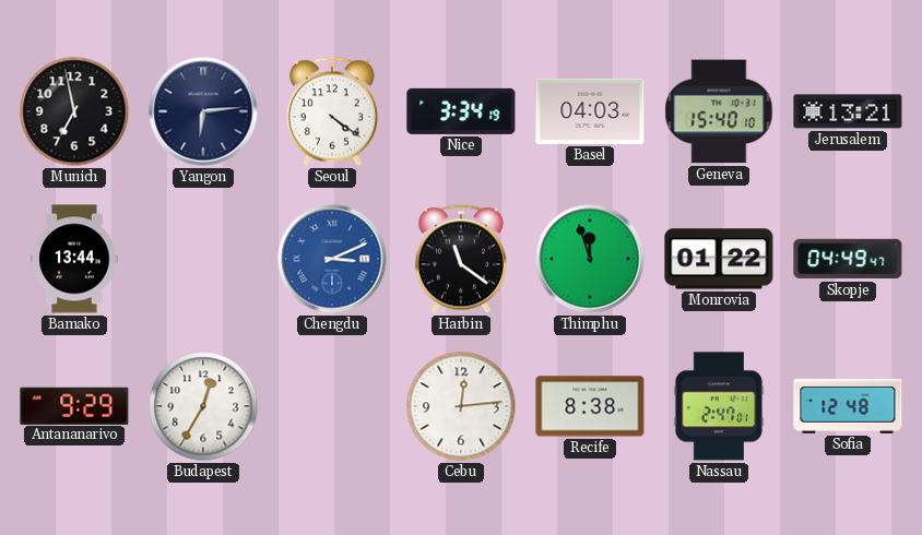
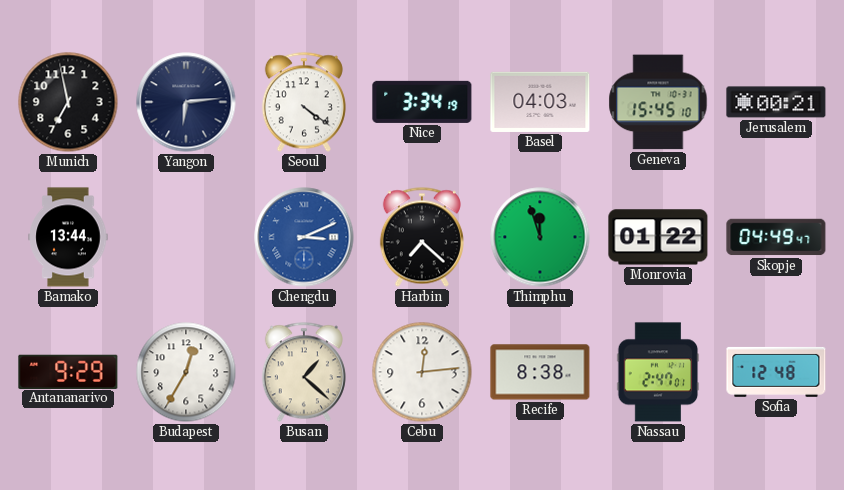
Geneva: 15:40 -> 15:45 (658, 102)
Jerusalem: 13:21 -> 00:21 (776, 102)
Harbin: 11:21 -> 7:22 (422, 237)
Busan: none -> 1:22 (304, 372)
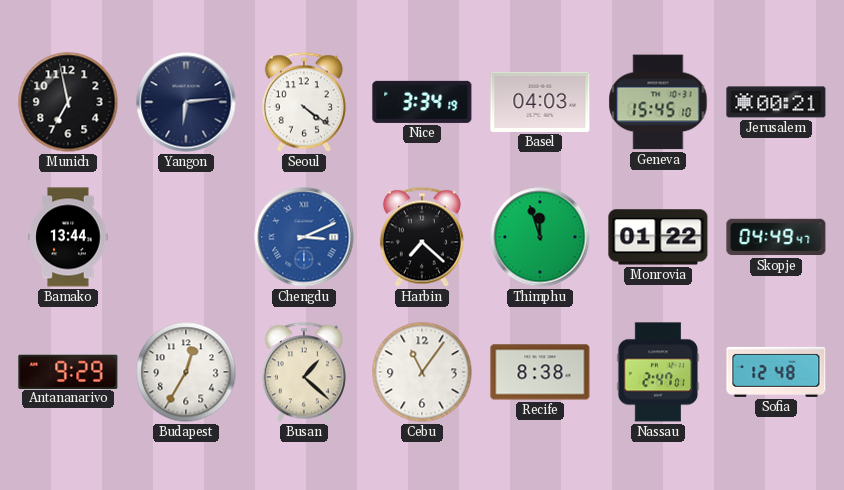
Cebu: 12:14 -> 11:06 (422, 372)
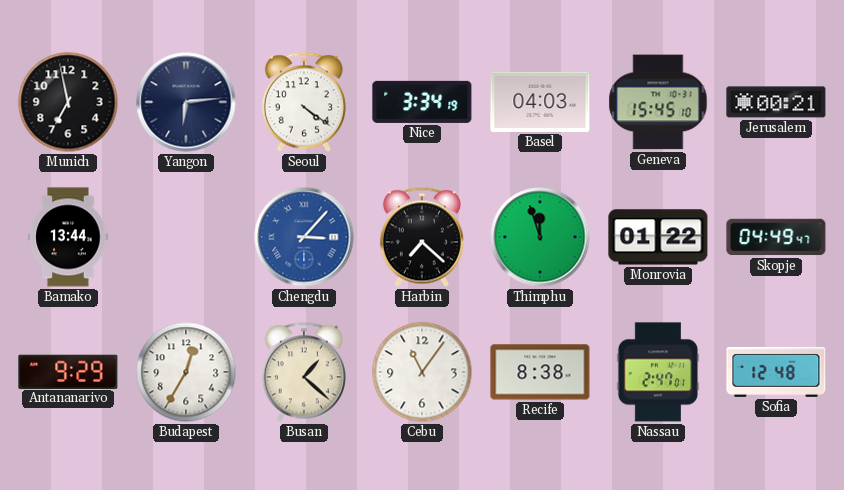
Chengdu: 3:11 -> 3:07 (304, 237)
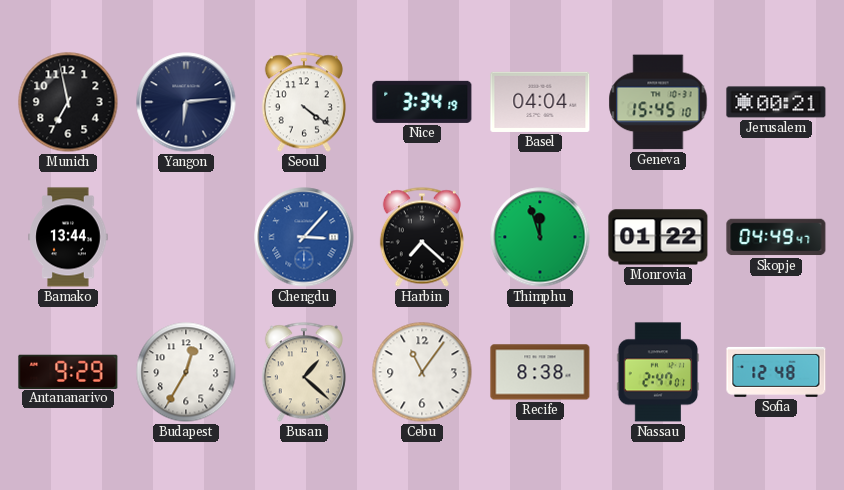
Basel: 04:03 -> 04:04 (540, 102)
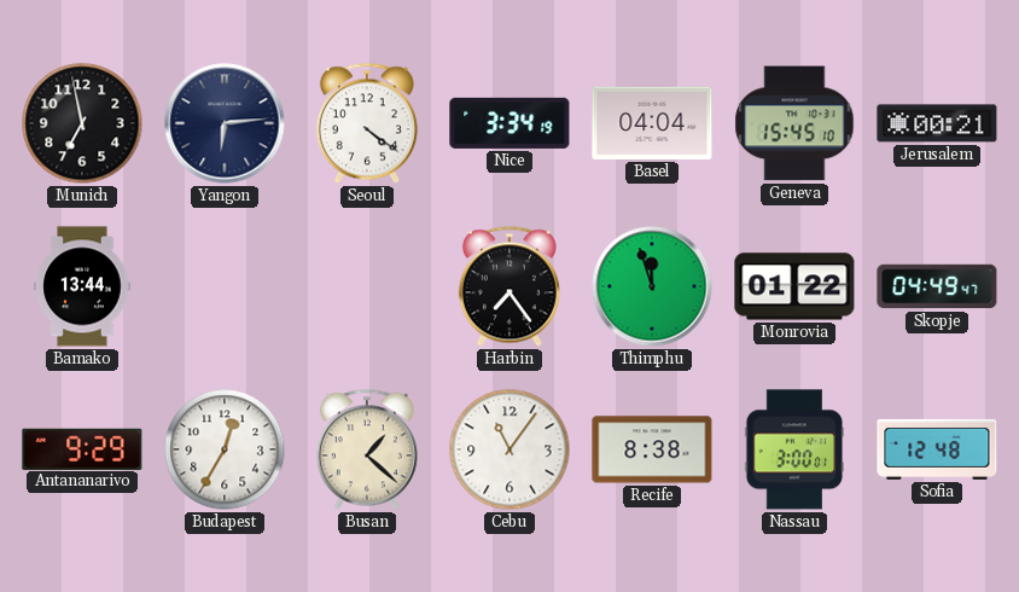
Chengdu: 3:07 -> none (304, 237)
Harbin: 7:22 -> 7:24 (509, 286)
Nassau: 2:47 -> 3:00 (794, 449)
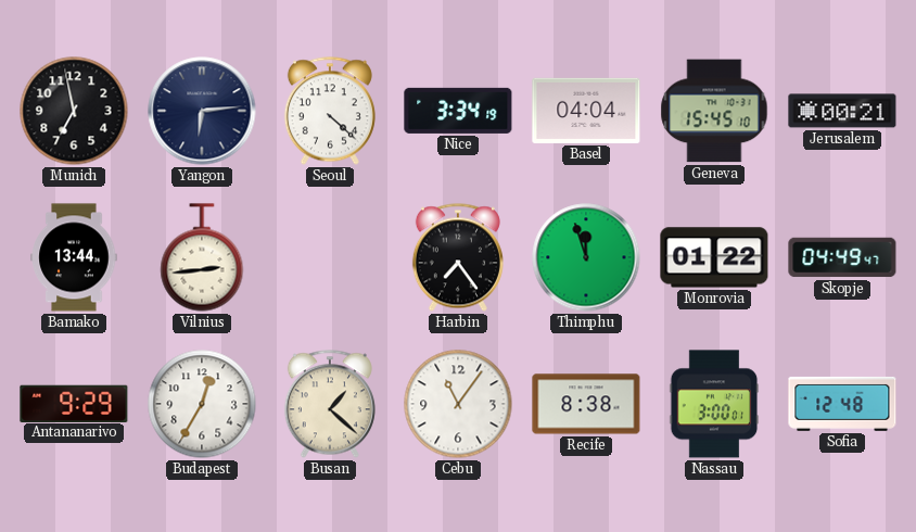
Seoul: 4:21 -> 4:22 (330, 111)
Vilnius: none -> 2:44 (202, 257)
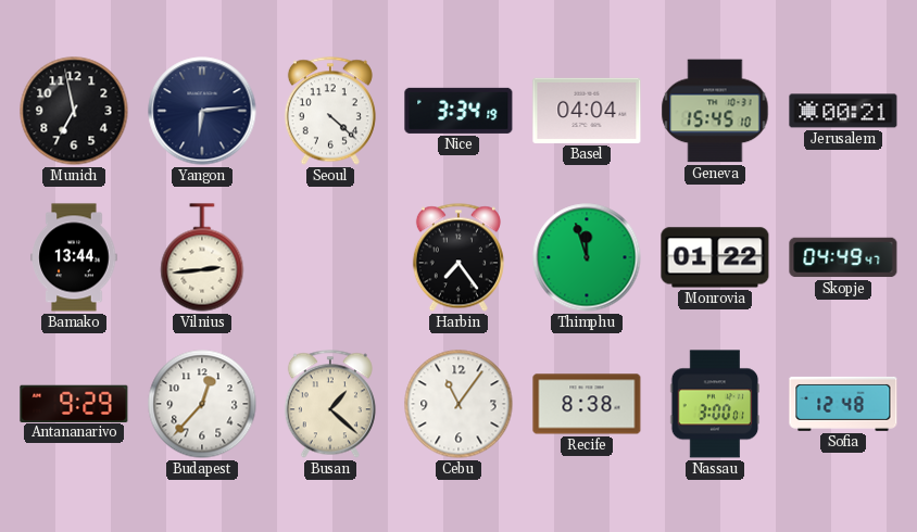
Budapest: 12:35 -> 12:37 (202, 404)
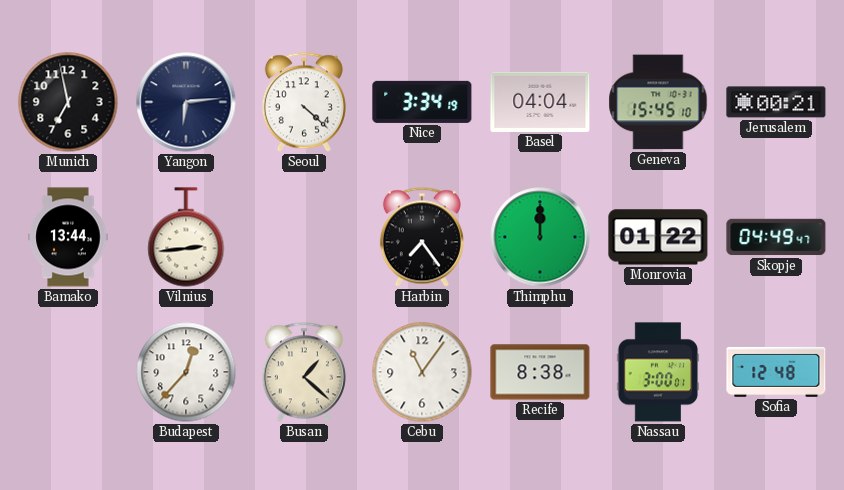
Thimphu: 11:57 -> 12:00 (540, 237)
Antananarivo: 9:29 -> none (74, 403)
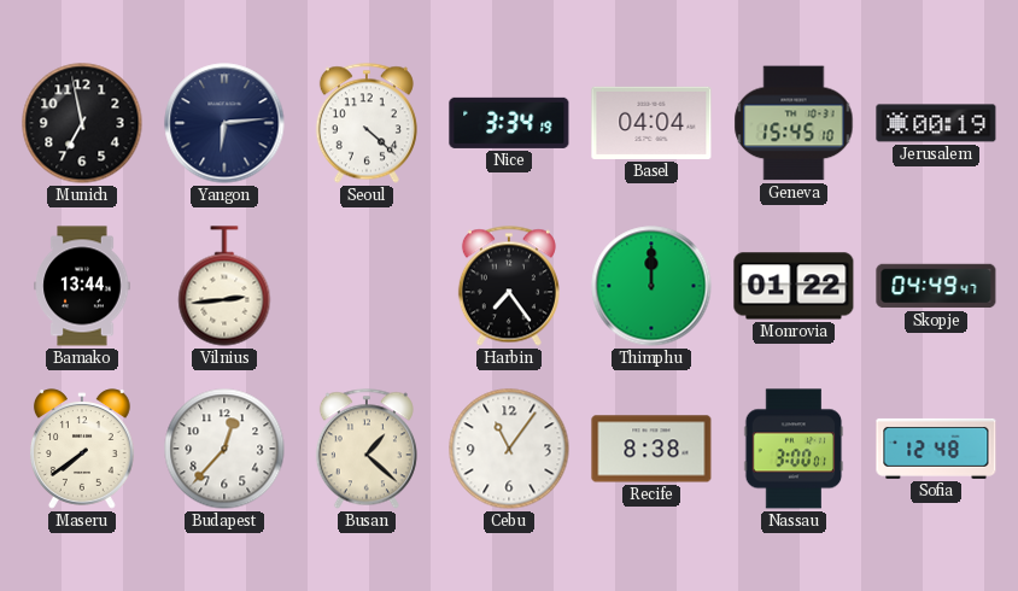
Jerusalem: 00:21 -> 00:19 (936, 123)
Maseru: none -> 7:39 (82, 449)
